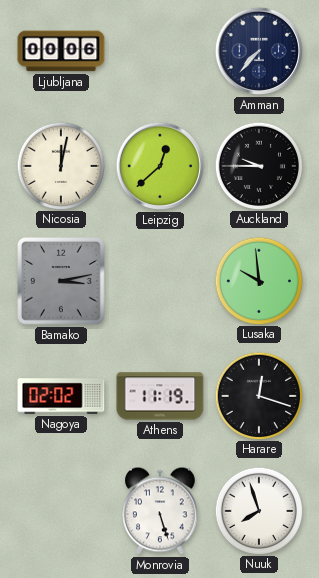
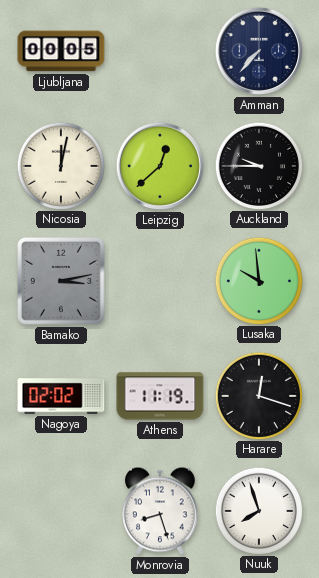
Ljubljana: 00:06 -> 00:05 (61, 51)
Monrovia: 5:27 -> 8:27 (161, 511)
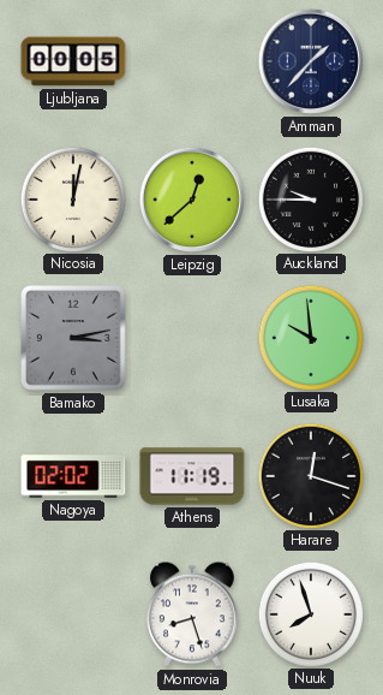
Amman: 7:37 -> 1:37 (311, 61)
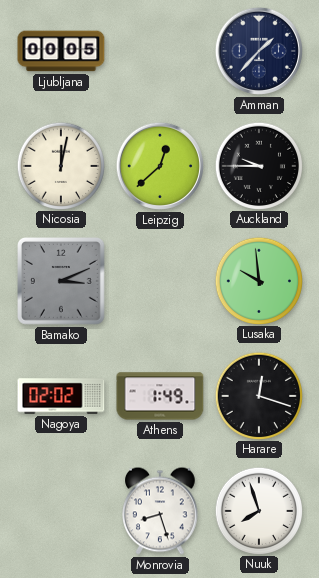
Bamako: 3:13 -> 3:11 (62, 282)
Athens: 11:19 -> 1:49 (160, 396)
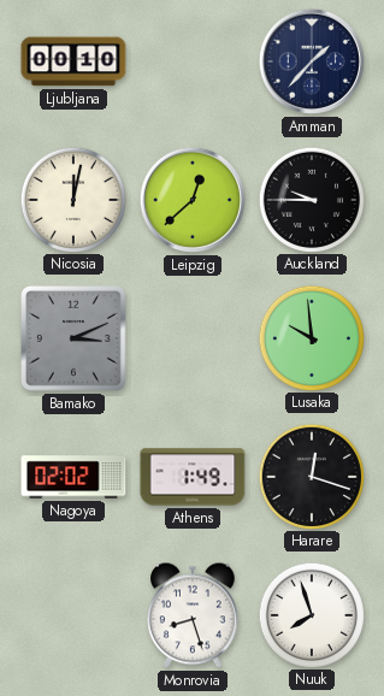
Ljubljana: 00:05 -> 00:10 (73, 61)
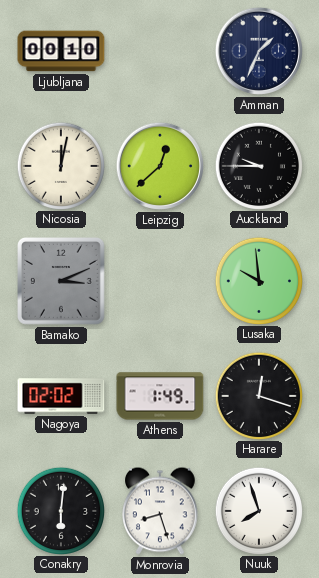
Amman: 1:37 -> 1:34 (259, 51)
Conakry: none -> 6:01 (60, 510)
